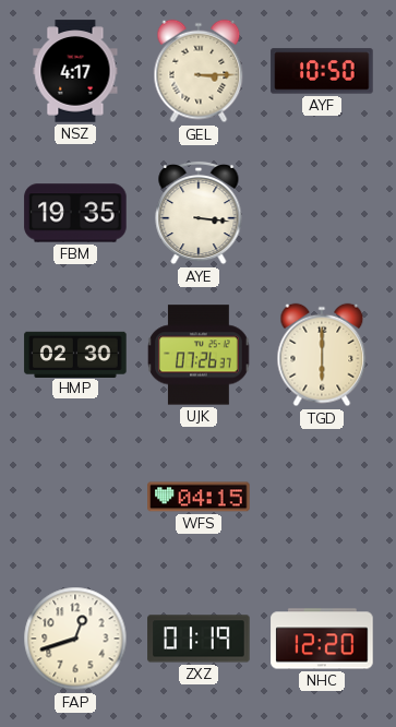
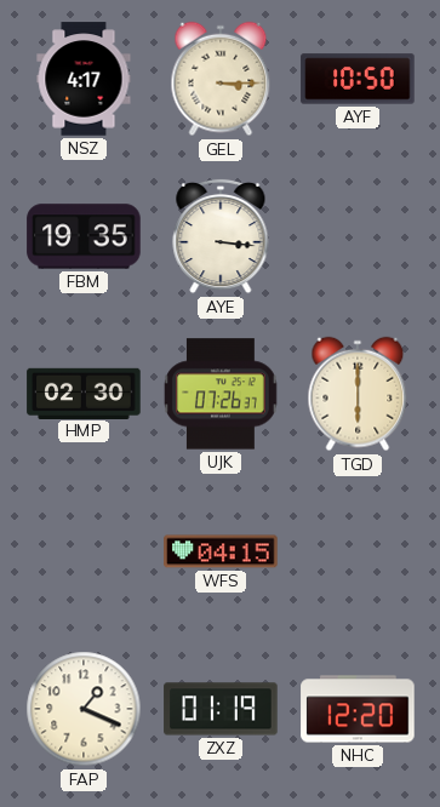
FAP: 12:42 -> 1:19 (84, 709)
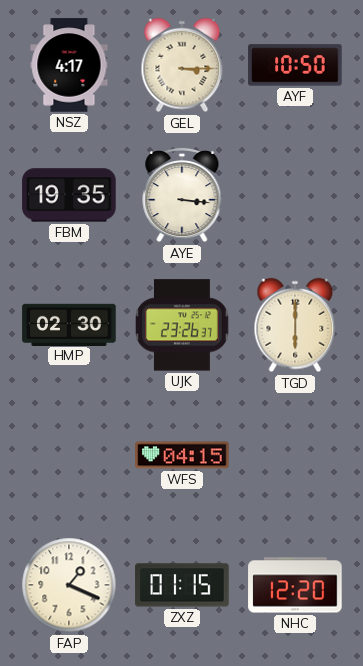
UJK: 07:26 -> 23:26 (182, 325)
ZXZ: 01:19 -> 01:15 (182, 585)
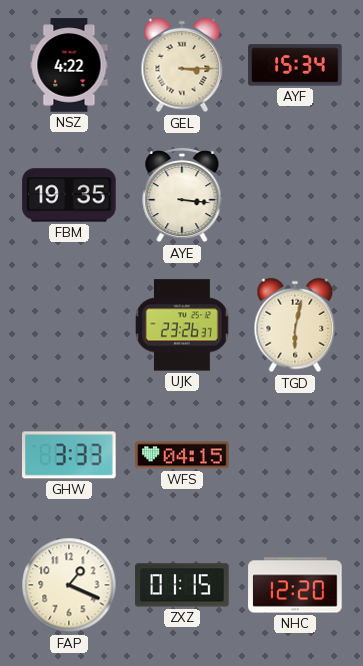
NSZ: 4:17 -> 4:22 (69, 65)
AYF: 10:50 -> 15:34 (295, 65)
HMP: 02:30 -> none (69, 324)
TGD: 6:00 -> 6:02 (295, 325)
GHW: none -> 3:33 (69, 455)
